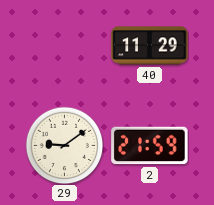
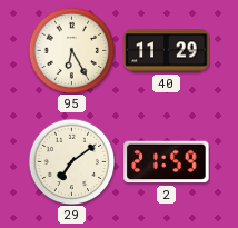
95: none -> 6:25 (71, 50)
29: 9:09 -> 7:09 (71, 161)
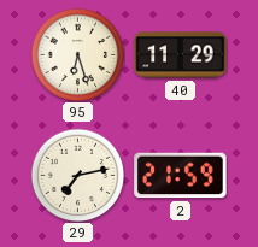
95: 6:25 -> 6:27 (77, 54)
29: 7:09 -> 7:13 (77, 175)
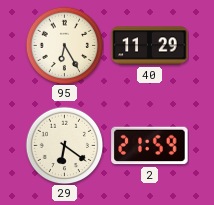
95: 6:27 -> 6:25 (64, 45)
29: 7:13 -> 6:21 (64, 145)
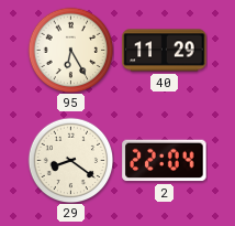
29: 6:21 -> 8:21 (70, 160)
2: 21:59 -> 22:04 (165, 161)
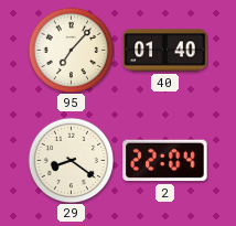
95: 6:25 -> 7:07 (71, 50)
40: 11:29 -> 01:40 (165, 51)
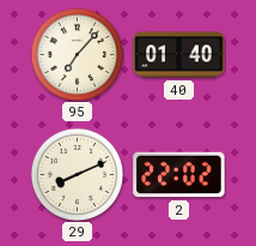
29: 8:21 -> 8:11 (77, 174)
2: 22:04 -> 22:02 (179, 175)
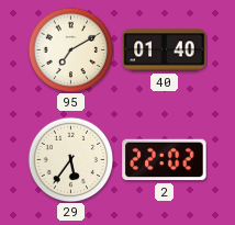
95: 7:07 -> 7:10 (70, 49)
29: 8:11 -> 5:36 (70, 159)
